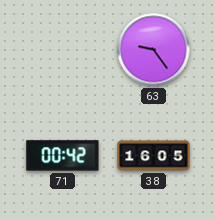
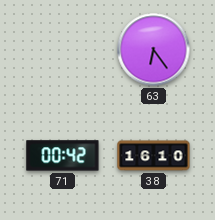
63: 9:24 -> 6:24 (154, 50)
38: 16:05 -> 16:10 (154, 156)
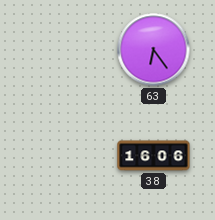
71: 00:42 -> none (63, 156)
38: 16:10 -> 16:06 (154, 156)
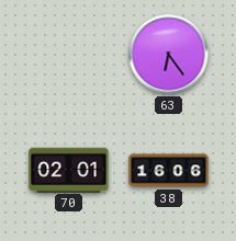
70: none -> 02:01 (69, 170)
